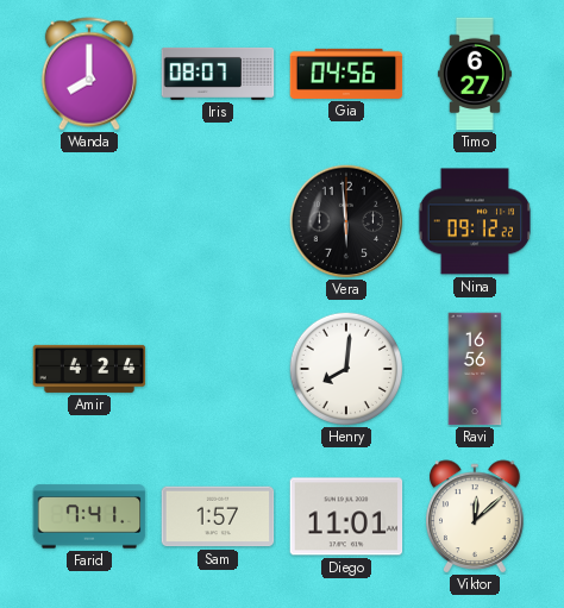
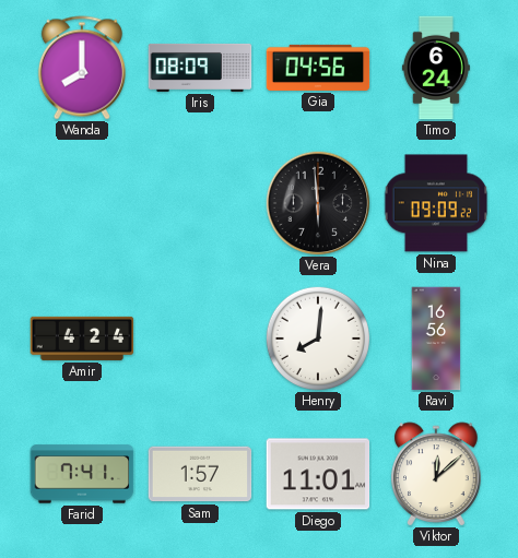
Iris: 08:07 -> 08:09 (200, 68)
Timo: 6:27 -> 6:24 (436, 68)
Nina: 09:12 -> 09:09 (436, 203)
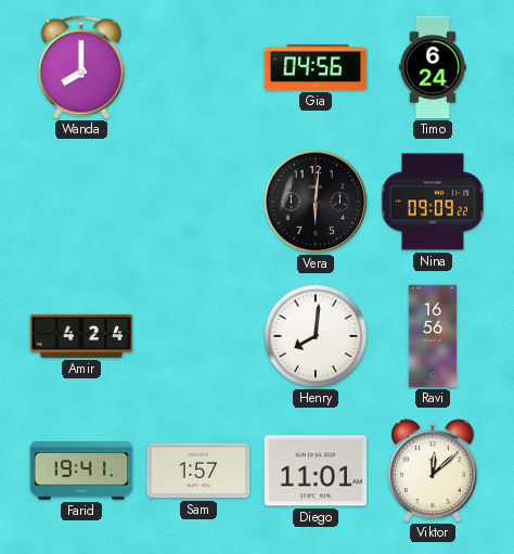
Iris: 08:09 -> none (200, 68)
Vera: 5:59 -> 6:01 (316, 202)
Farid: 7:41 -> 19:41 (81, 471)
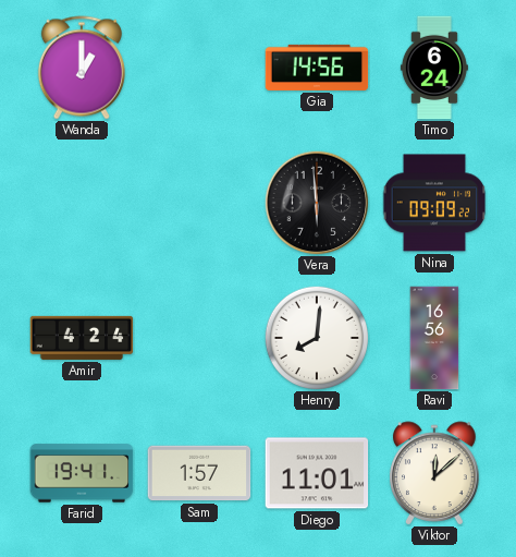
Wanda: 8:00 -> 1:00 (82, 68)
Gia: 04:56 -> 14:56 (317, 68)
Vera: 6:01 -> 5:59 (317, 203)
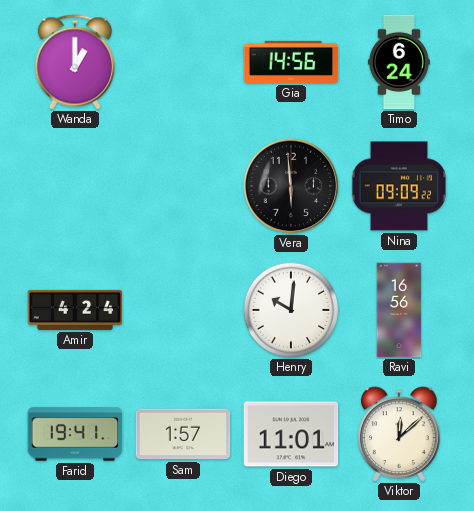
Henry: 8:01 -> 10:01 (290, 309)
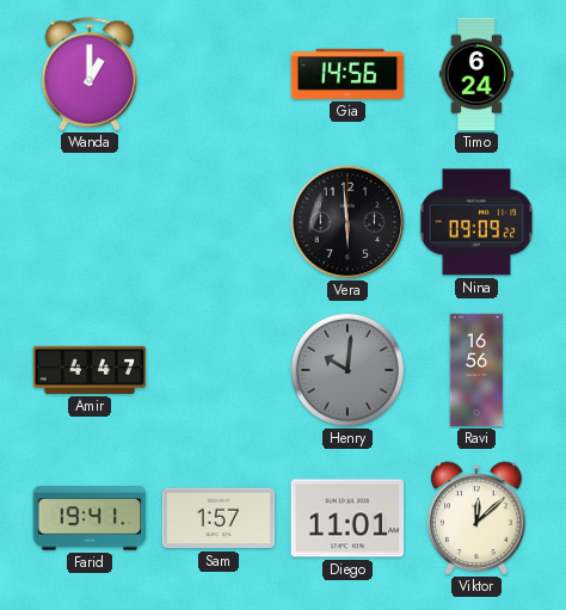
Amir: 4:24 -> 4:47 (90, 370)
Henry dial: white -> grey (346, 369)
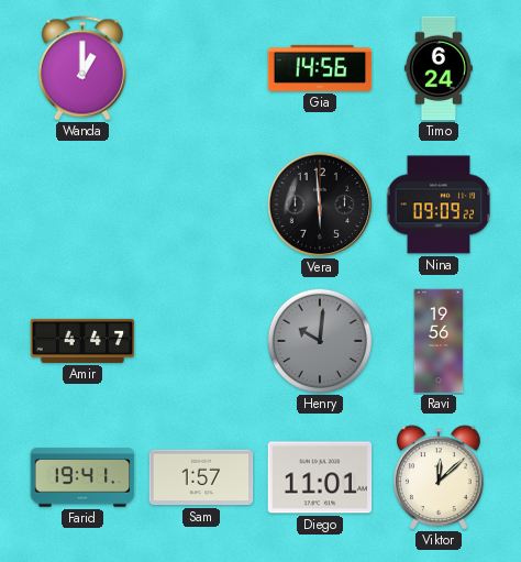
Ravi: 16:56 -> 19:56 (439, 341)
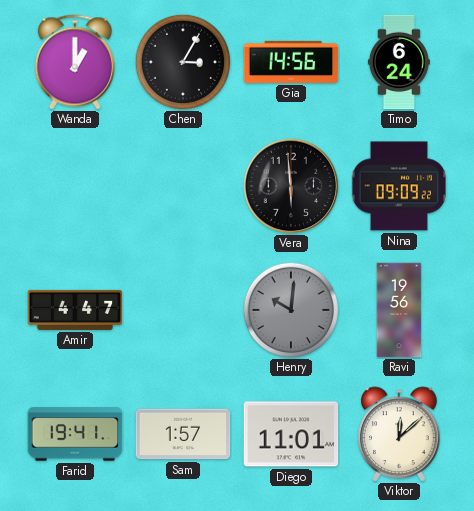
Chen: none -> 3:05 (182, 61)
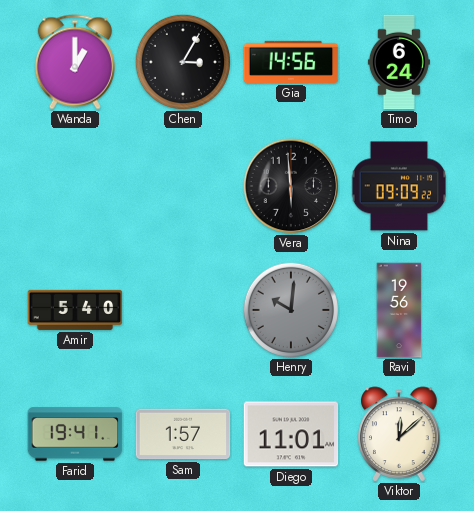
Amir: 4:47 -> 5:40 (75, 310)
